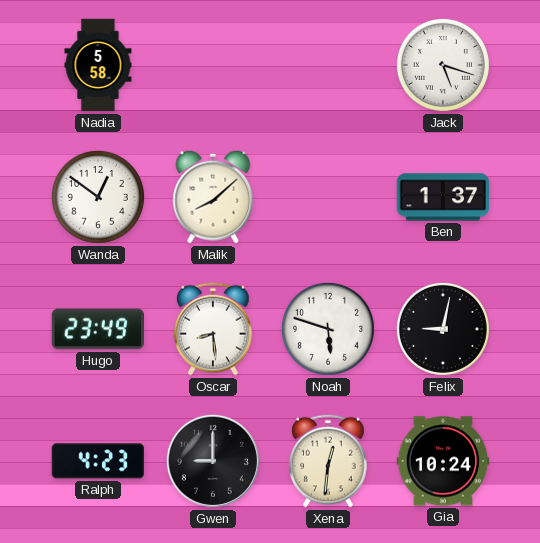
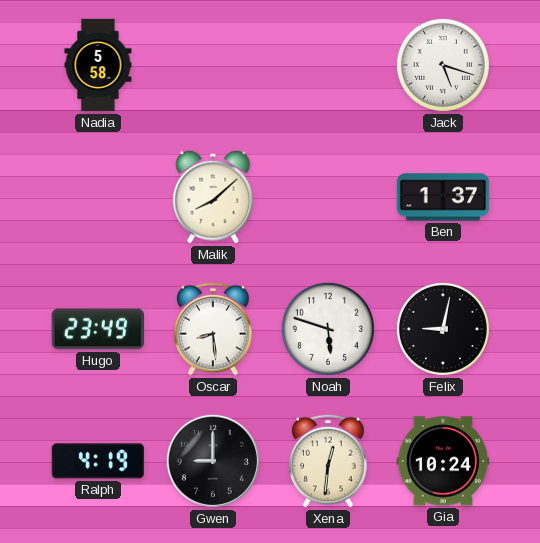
Wanda: 12:51 -> none (98, 197)
Ralph: 4:23 -> 4:19 (97, 461)
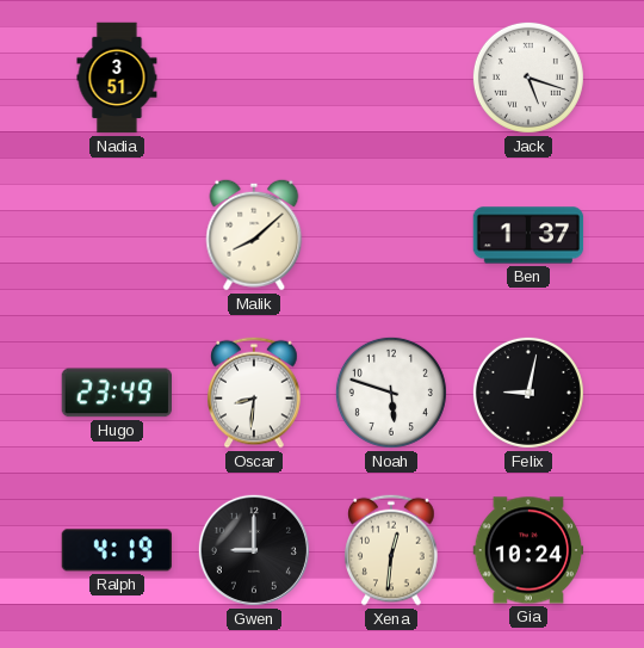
Nadia: 5:58 -> 3:51 (117, 78)
Oscar: 8:29 -> 8:31 (254, 393)
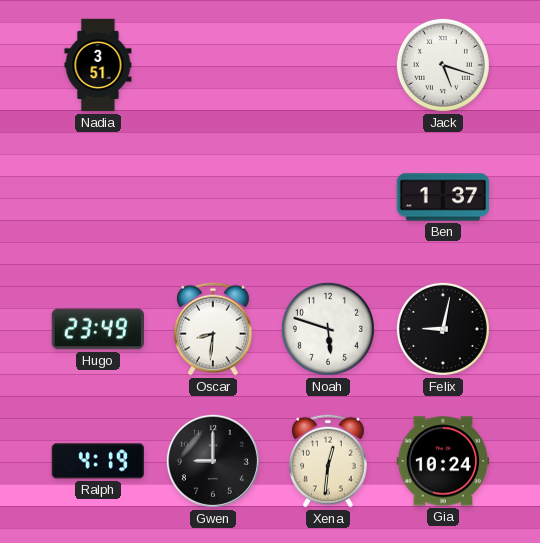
Malik: 8:08 -> none (254, 235)
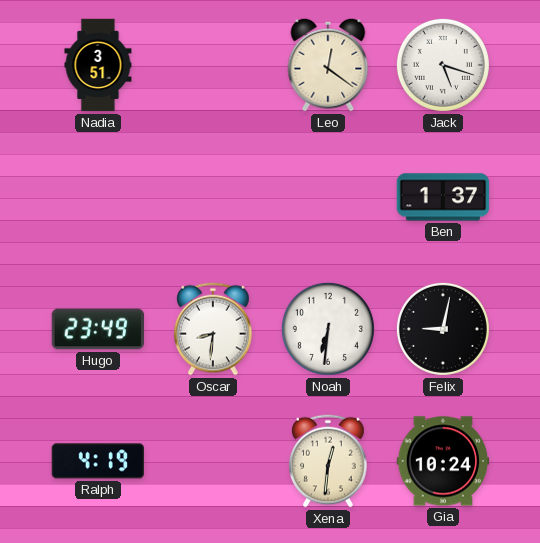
Leo: none -> 12:21 (328, 65)
Noah: 5:48 -> 6:31 (328, 329)
Gwen: 9:00 -> none (213, 461)
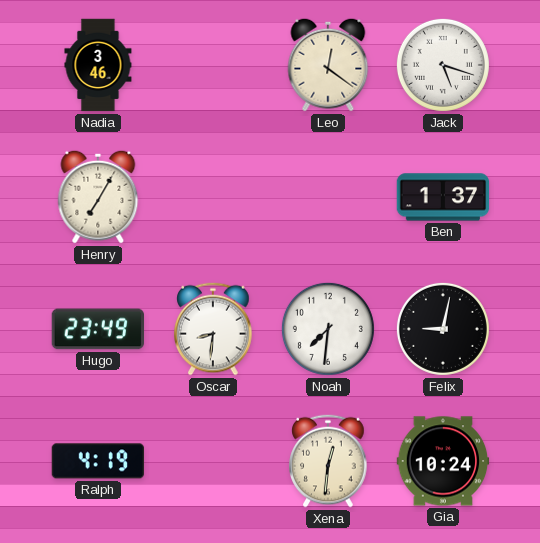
Nadia: 3:51 -> 3:46 (98, 65)
Henry: none -> 7:05 (98, 197)
Noah: 6:31 -> 7:31 (328, 329)
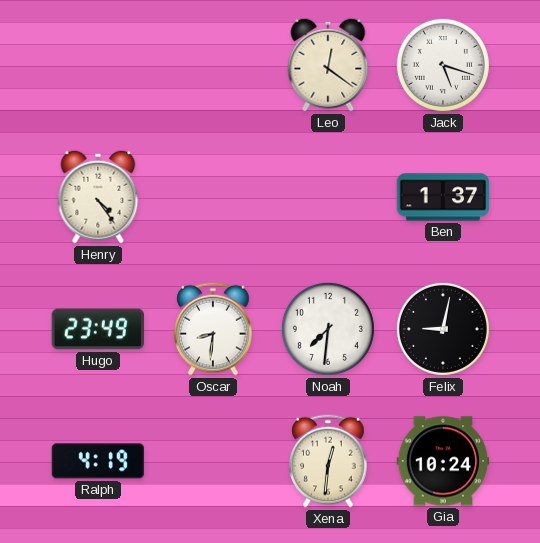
Nadia: 3:46 -> none (98, 65)
Henry: 7:05 -> 4:24 (98, 197)
